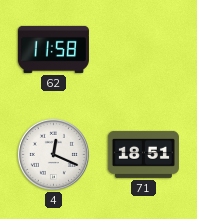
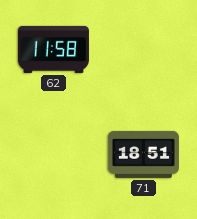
4: 12:19 -> none (53, 154)
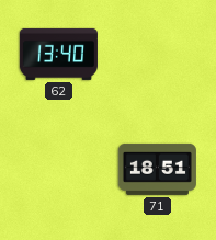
62: 11:58 -> 13:40 (58, 54)
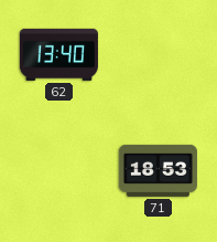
71: 18:51 -> 18:53 (158, 170)
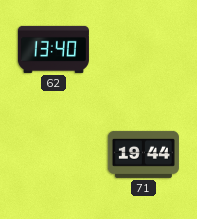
71: 18:53 -> 19:44 (143, 154)
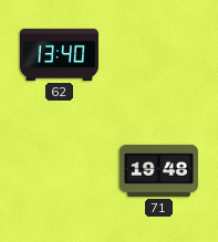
71: 19:44 -> 19:48 (158, 170)
